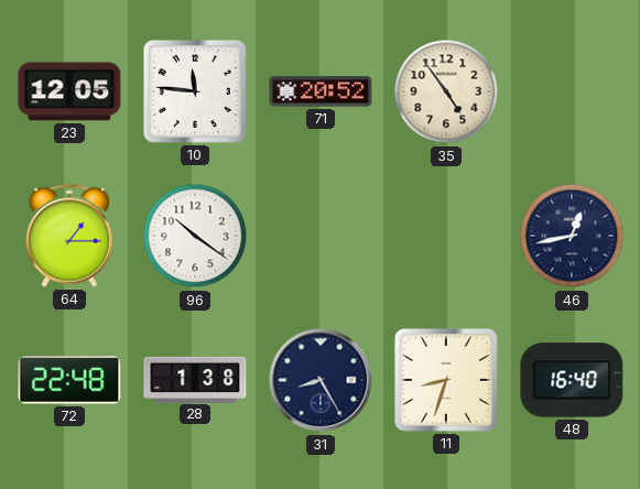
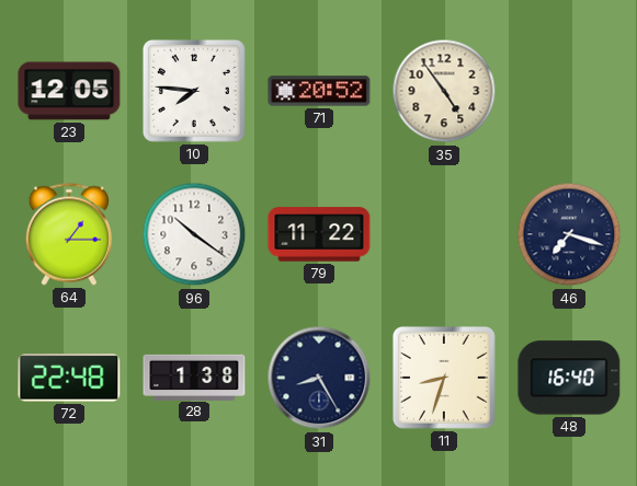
10: 11:46 -> 7:46 (194, 91)
79: none -> 11:22 (319, 234)
46: 12:43 -> 7:18 (569, 234)
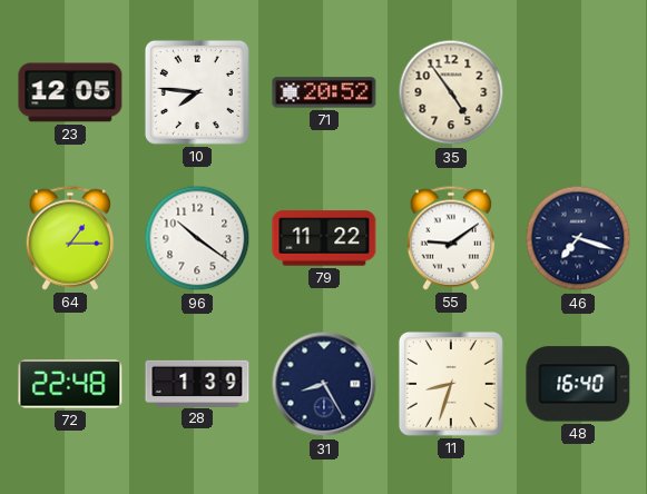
55: none -> 9:09 (451, 238)
28: 1:38 -> 1:39 (197, 383)
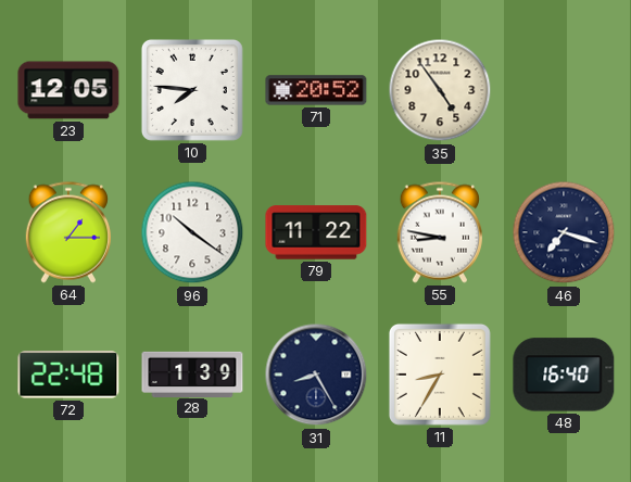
55: 9:09 -> 8:47 (440, 232)
11: 8:33 -> 8:35 (440, 375)
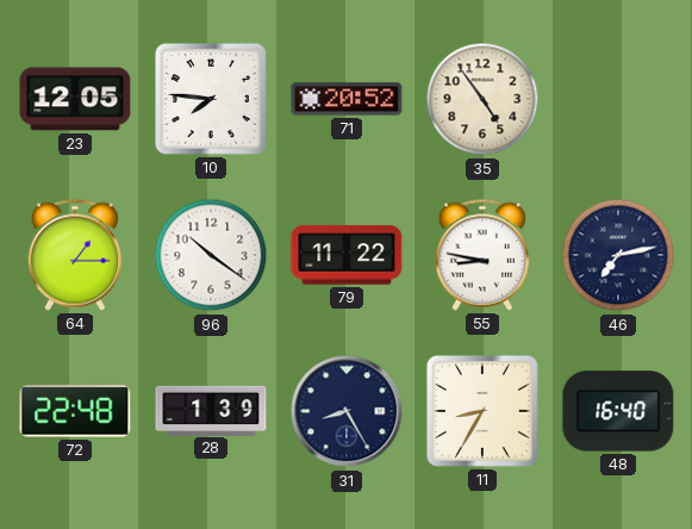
46: 7:18 -> 7:13 (618, 255)
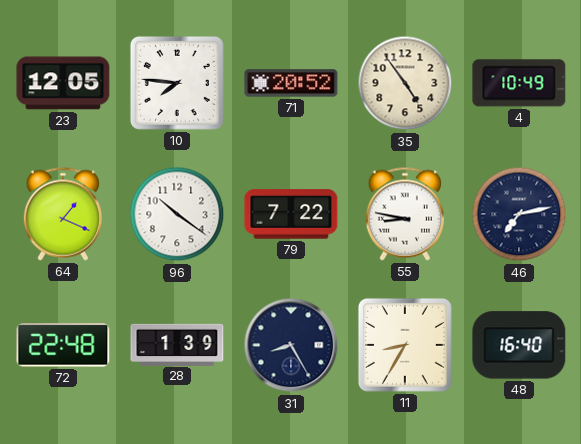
4: none -> 10:49 (519, 83)
64: 1:15 -> 1:19 (63, 214)
79: 11:22 -> 7:22 (291, 214)
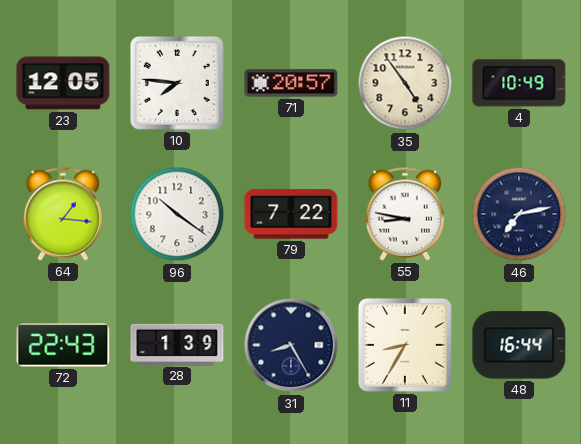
71: 20:52 -> 20:57 (291, 83)
64: 1:19 -> 1:16 (63, 214)
72: 22:48 -> 22:43 (63, 345)
48: 16:40 -> 16:44 (519, 345)
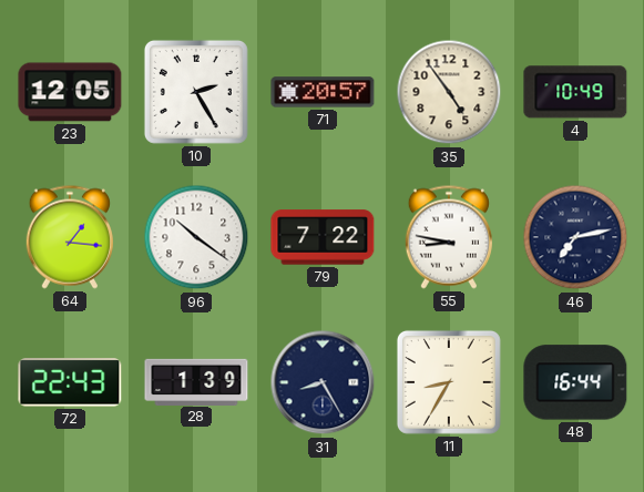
10: 7:46 -> 2:25 (196, 92)
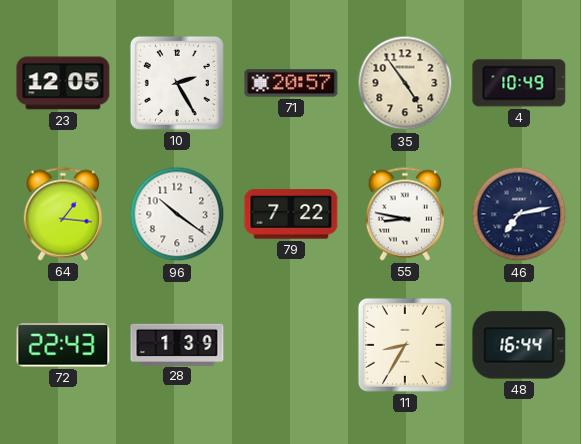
31: 8:25 -> none (323, 382)
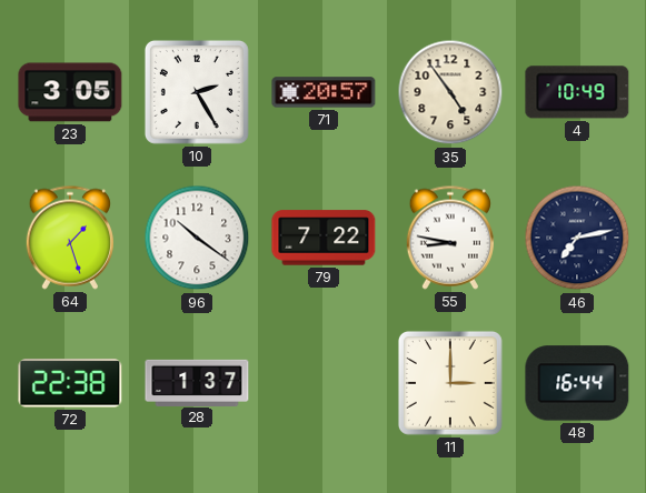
23: 12:05 -> 3:05 (70, 92)
64: 1:16 -> 1:27 (70, 238)
72: 22:43 -> 22:38 (70, 383)
28: 1:39 -> 1:37 (197, 382)
11: 8:35 -> 3:00 (450, 383)
